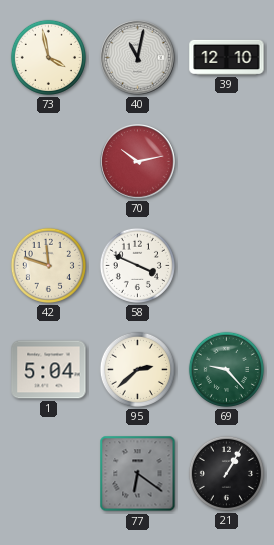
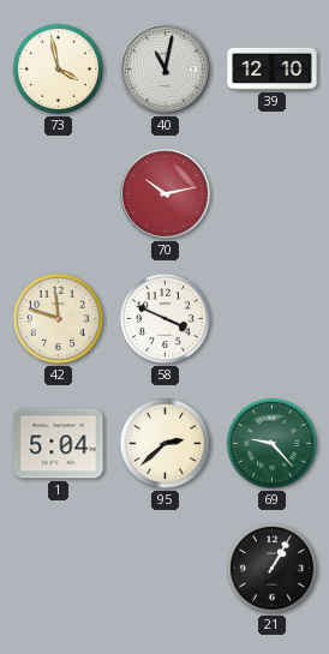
77: 6:21 -> none (138, 474)
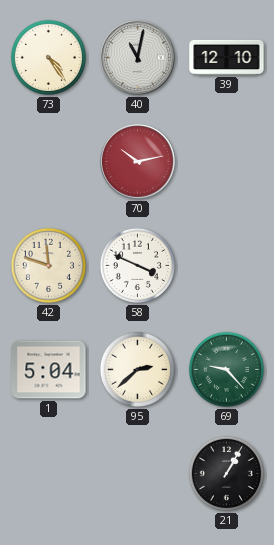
73: 3:58 -> 4:24 (48, 57)
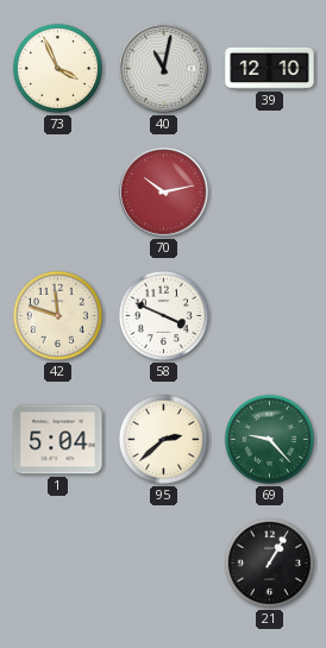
73: 4:24 -> 3:56 (57, 68)
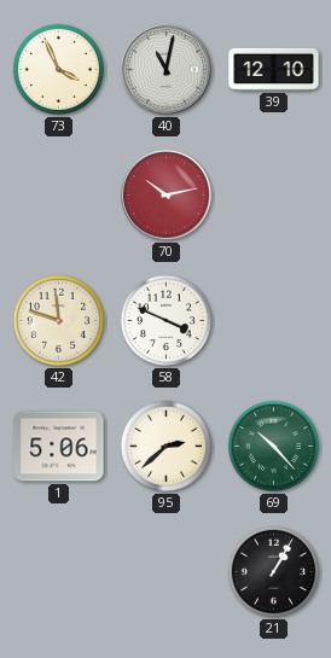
1: 5:04 -> 5:06 (59, 447)
69: 9:23 -> 10:23 (273, 446)
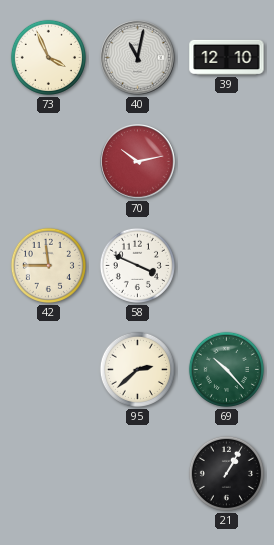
42: 11:48 -> 11:45 (48, 265)
1: 5:06 -> none (59, 447)
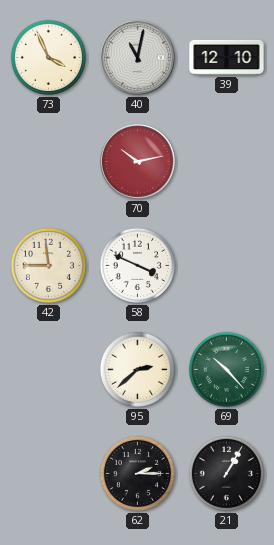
62: none -> 2:15 (137, 473)
